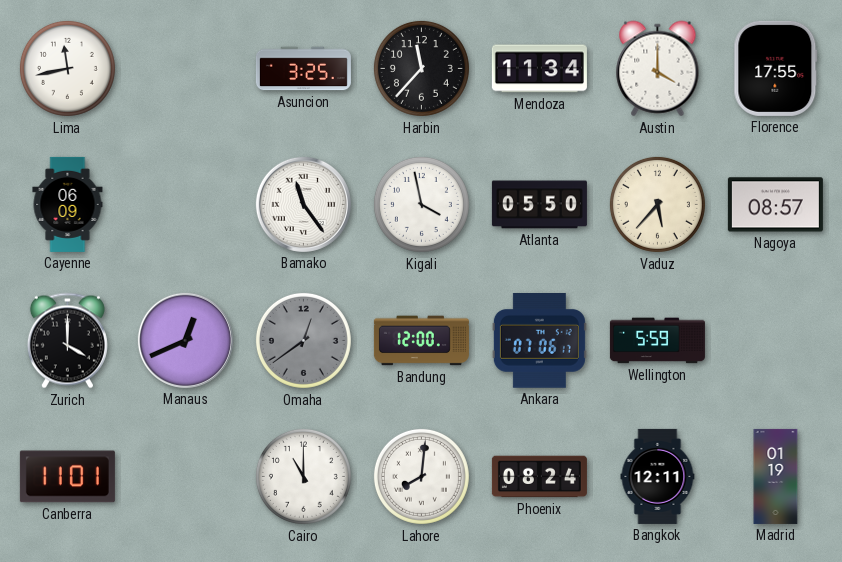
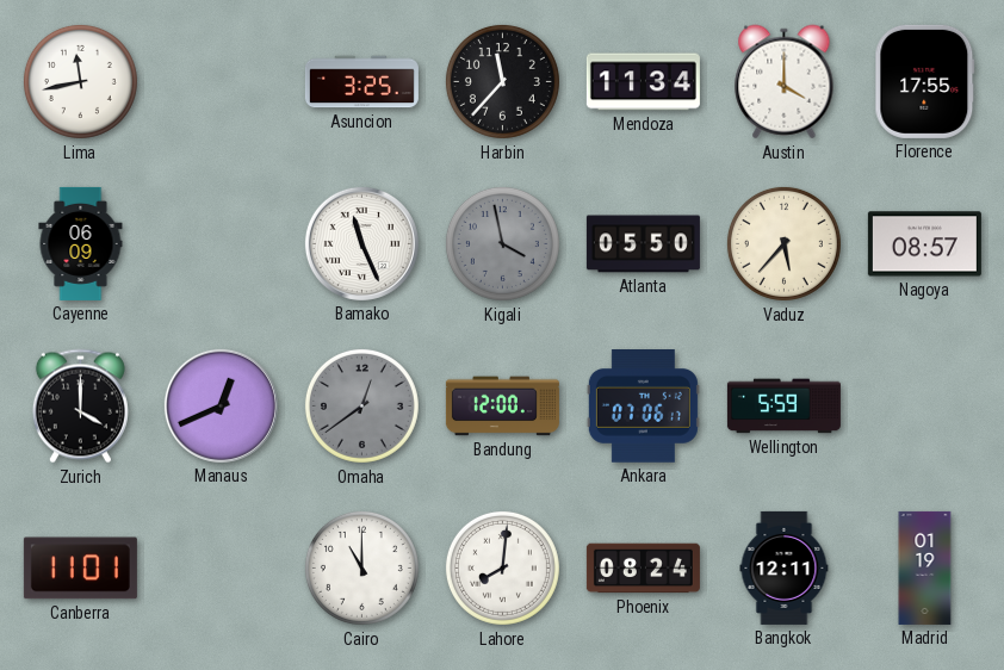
Bamako: 11:24 -> 11:26 (361, 243)
Kigali dial: white -> grey (502, 243)
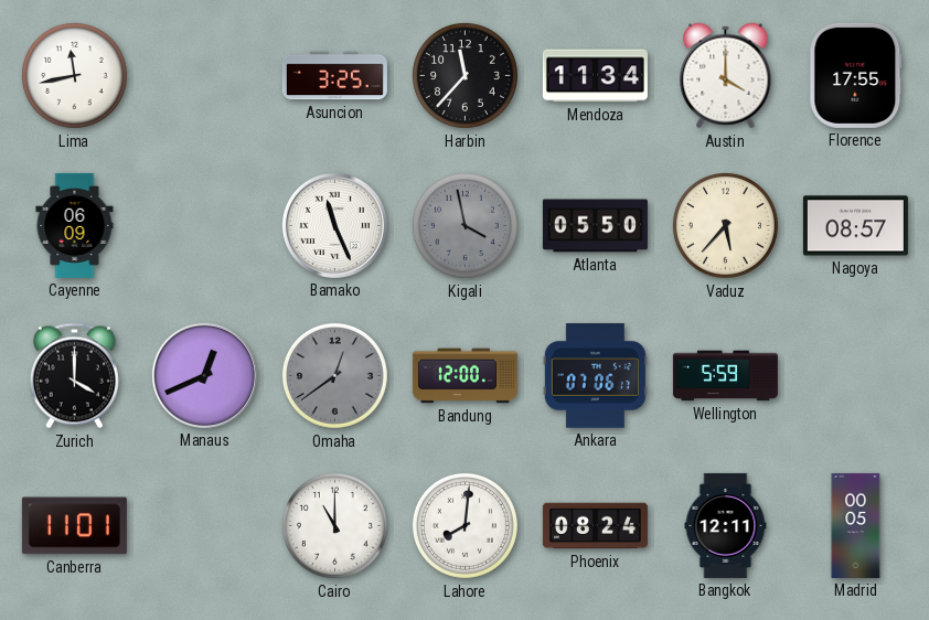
Madrid: 01:19 -> 00:05 (856, 525)
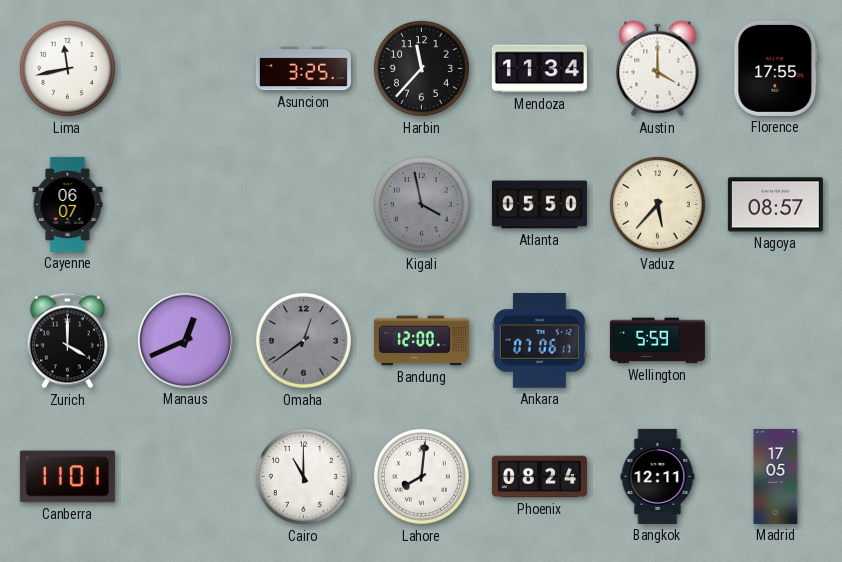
Cayenne: 06:09 -> 06:07 (68, 204)
Bamako: 11:26 -> none (334, 225)
Madrid: 00:05 -> 17:05 (776, 476)
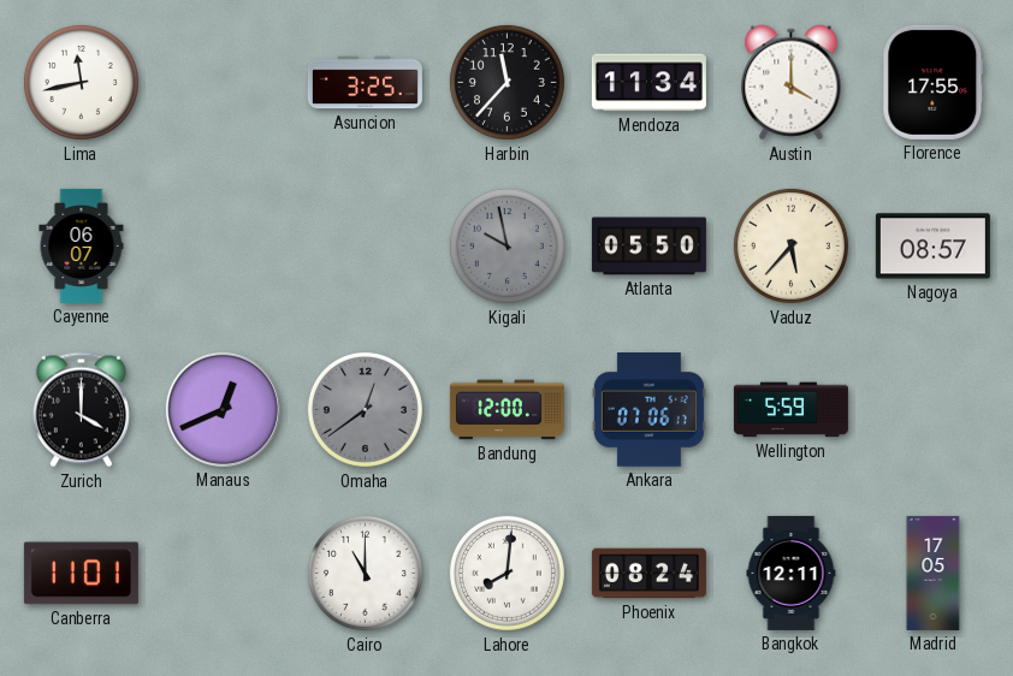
Kigali: 3:58 -> 9:58 (506, 245)
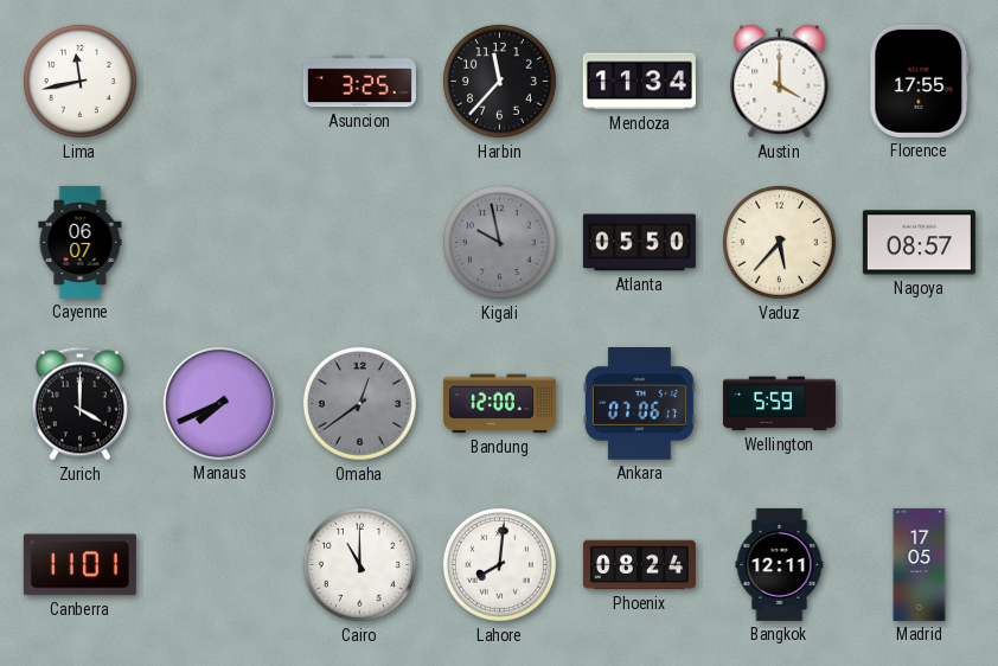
Manaus: 12:41 -> 7:41 (219, 403)
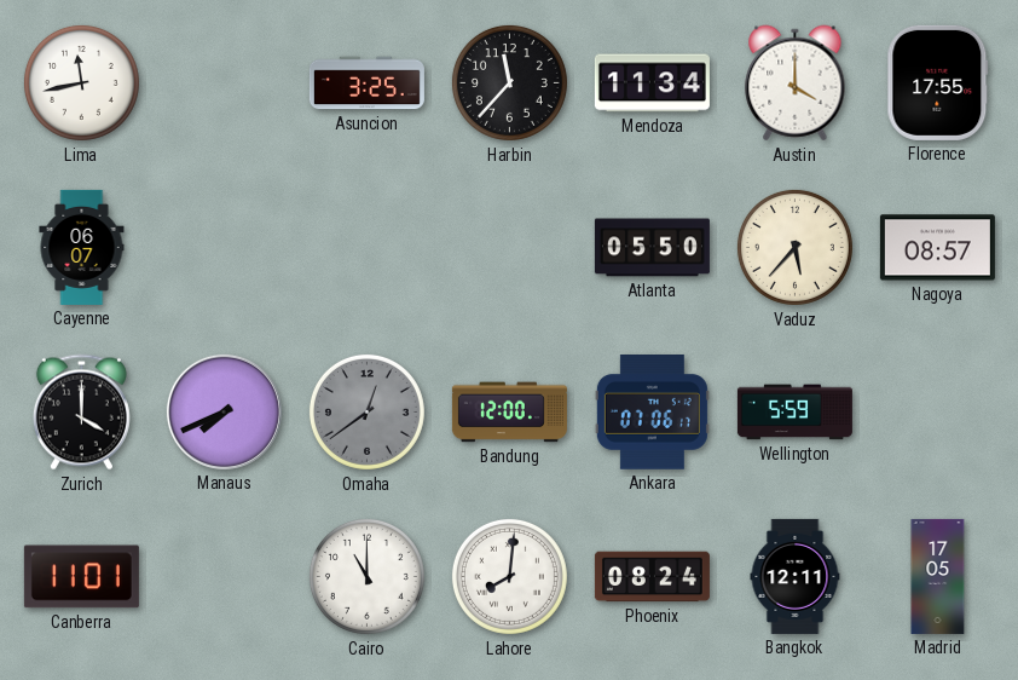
Kigali: 9:58 -> none (499, 242)
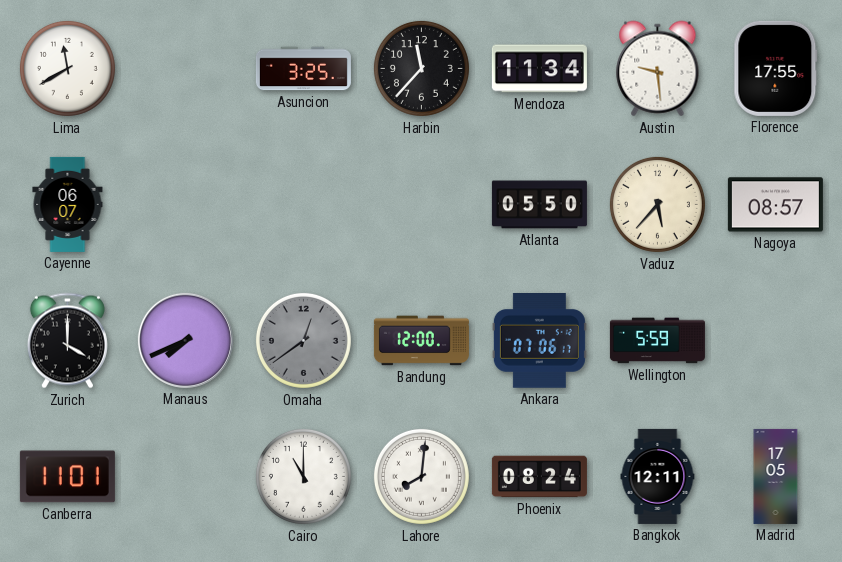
Lima: 11:43 -> 11:40 (67, 68)
Austin: 4:00 -> 9:29 (658, 69)
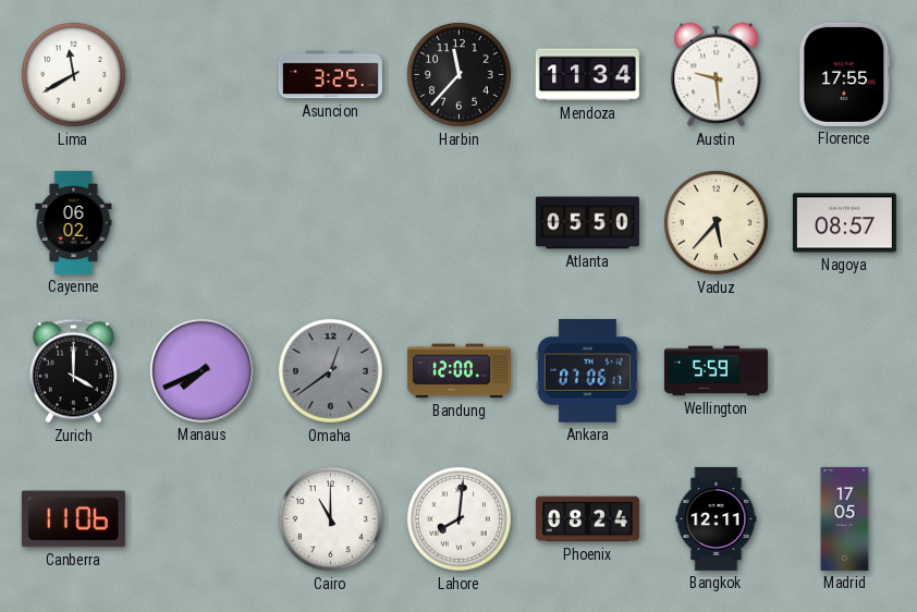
Cayenne: 06:07 -> 06:02 (74, 222)
Canberra: 11:01 -> 11:06 (73, 519)
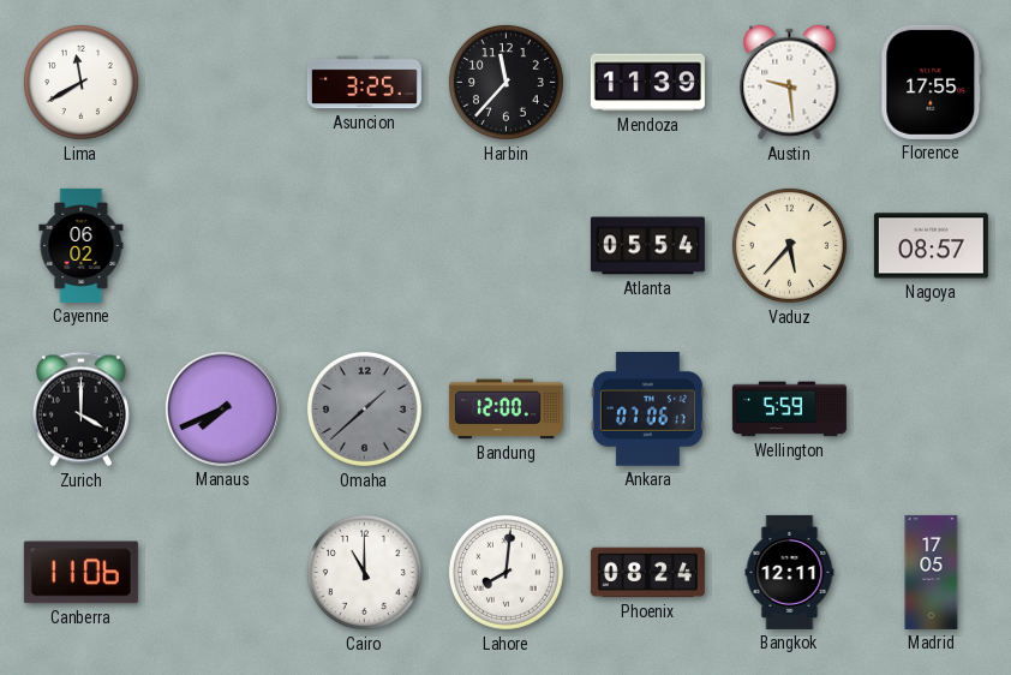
Mendoza: 11:34 -> 11:39 (647, 83)
Atlanta: 05:50 -> 05:54 (647, 246)
Omaha: 12:39 -> 1:38 (364, 408)
